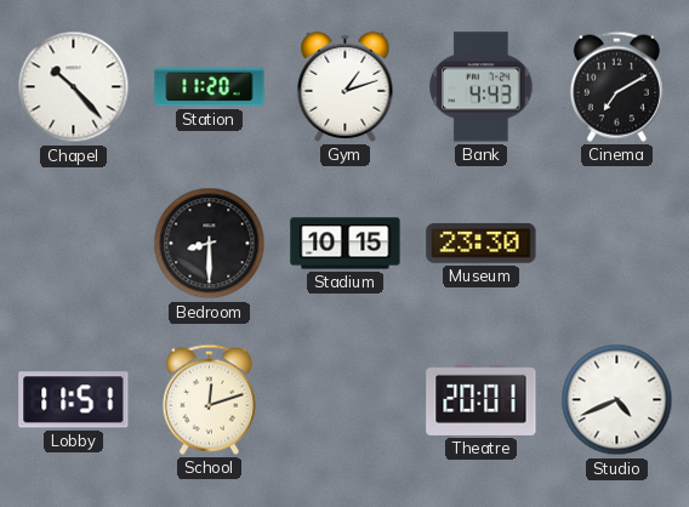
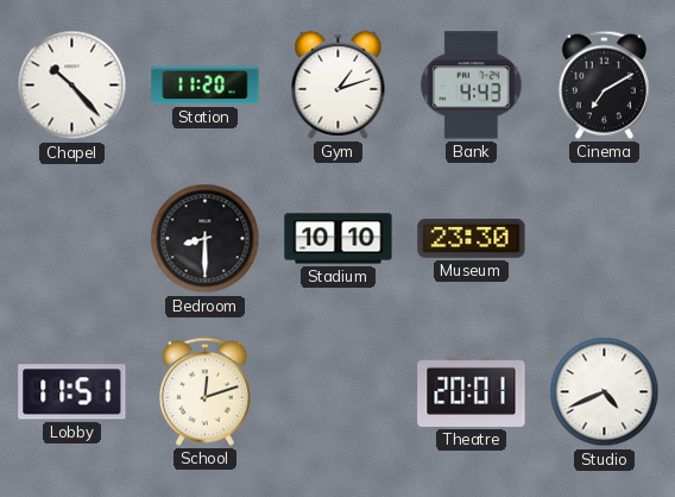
Stadium: 10:15 -> 10:10 (339, 239)
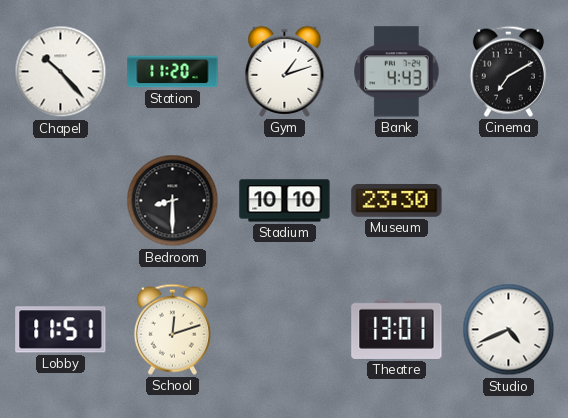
Theatre: 20:01 -> 13:01 (397, 329)
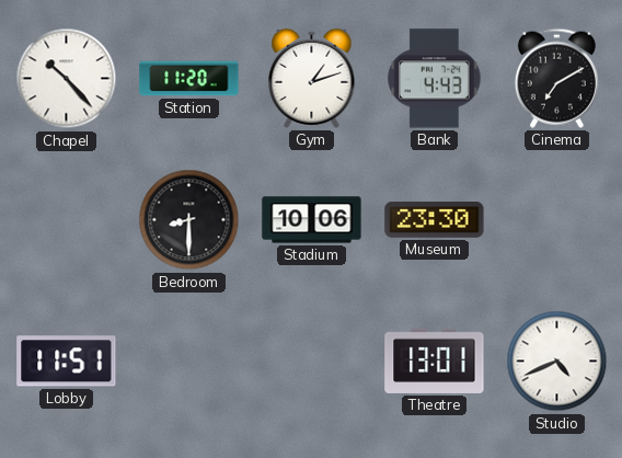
Stadium: 10:10 -> 10:06 (312, 220)
School: 12:12 -> none (172, 329)
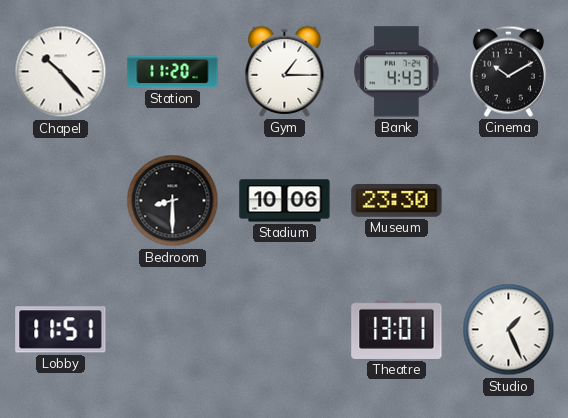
Gym: 1:12 -> 1:15 (285, 71)
Cinema: 7:10 -> 10:10 (508, 71)
Studio: 4:41 -> 1:26 (509, 330)
